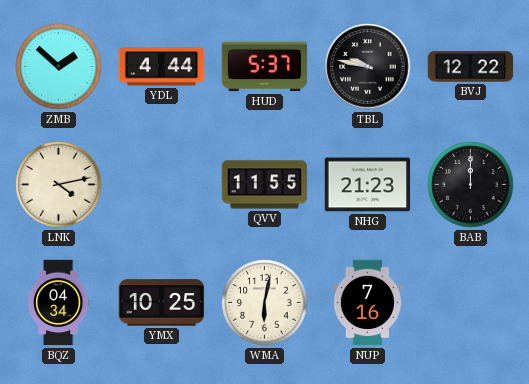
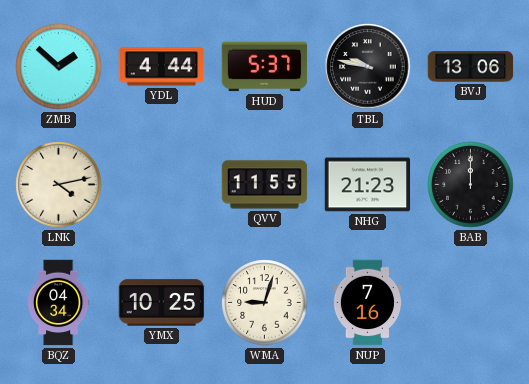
BVJ: 12:22 -> 13:06 (471, 67)
WMA: 6:02 -> 9:03 (265, 303)
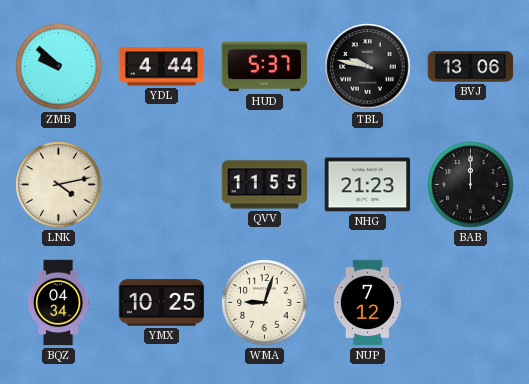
ZMB: 1:52 -> 9:52 (59, 67)
NUP: 7:16 -> 7:12 (367, 303)
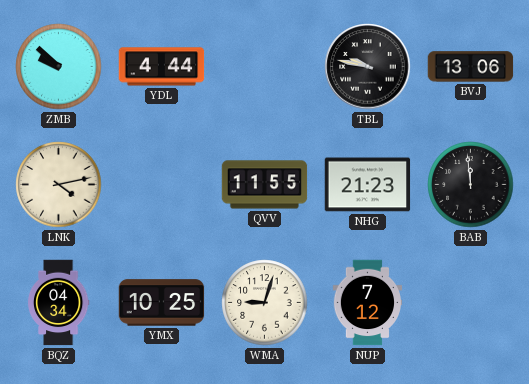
HUD: 5:37 -> none (265, 67)
BAB: 12:00 -> 11:59 (471, 185)
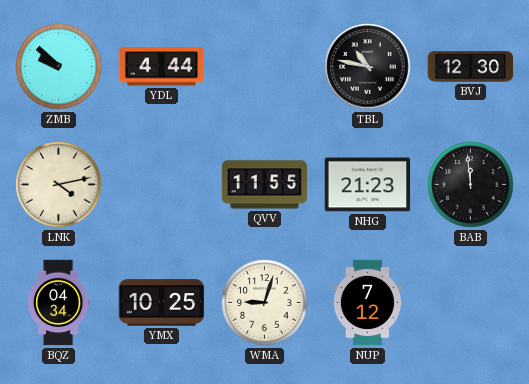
TBL: 9:47 -> 10:47 (368, 67)
BVJ: 13:06 -> 12:30 (471, 67)
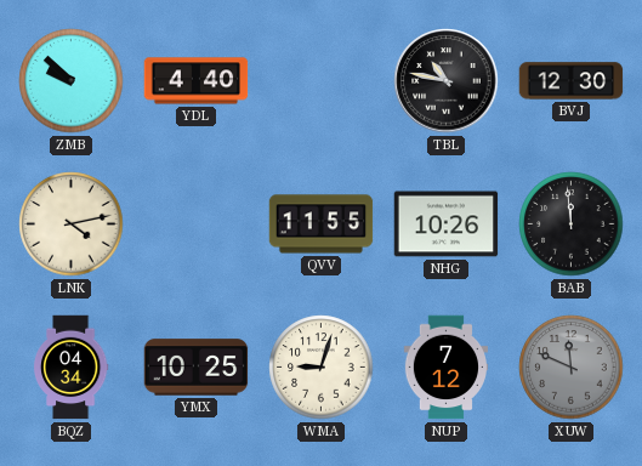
YDL: 4:44 -> 4:40 (197, 81)
NHG: 21:23 -> 10:26 (447, 225)
XUW: none -> 11:49 (572, 368)
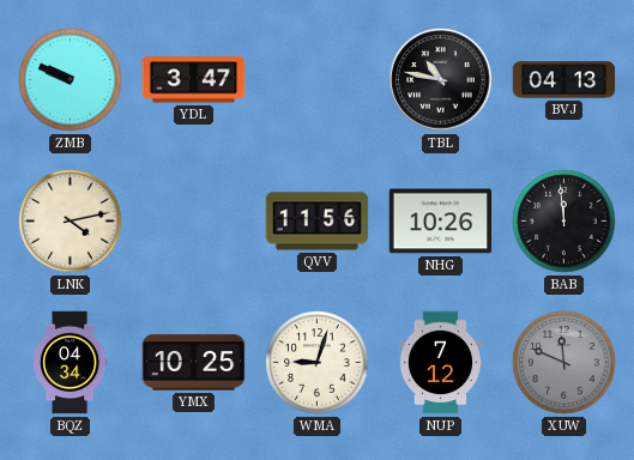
ZMB: 9:52 -> 9:49 (71, 80)
YDL: 4:40 -> 3:47 (194, 80)
BVJ: 12:30 -> 04:13 (564, 80)
QVV: 11:55 -> 11:56 (318, 222)
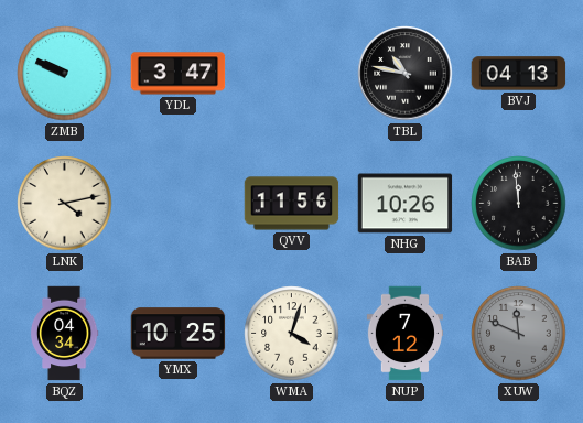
WMA: 9:03 -> 4:03 (292, 334)
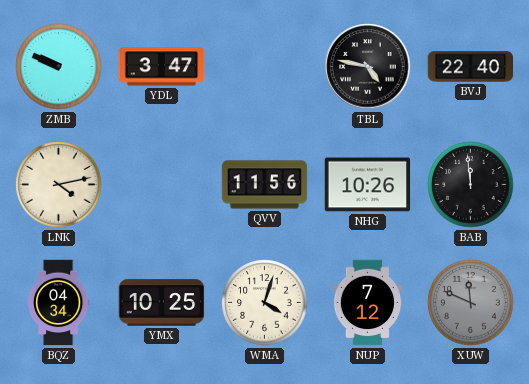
TBL: 10:47 -> 4:47 (368, 67)
BVJ: 04:13 -> 22:40 (471, 67)
